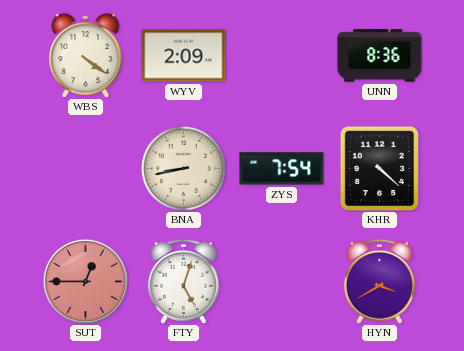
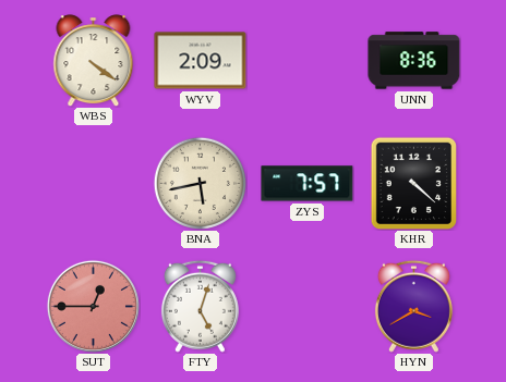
BNA: 8:43 -> 5:43 (200, 183)
ZYS: 7:54 -> 7:57 (308, 184)
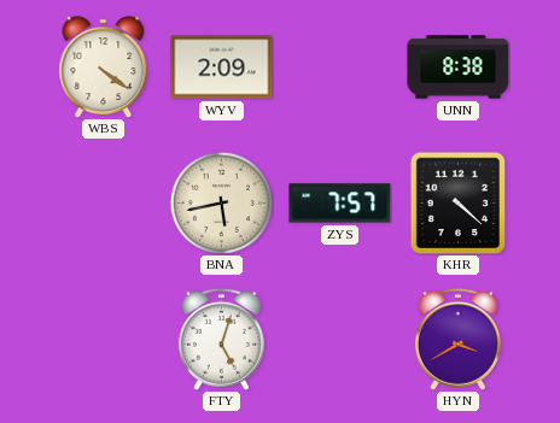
UNN: 8:36 -> 8:38 (459, 67)
SUT: 12:45 -> none (93, 306)
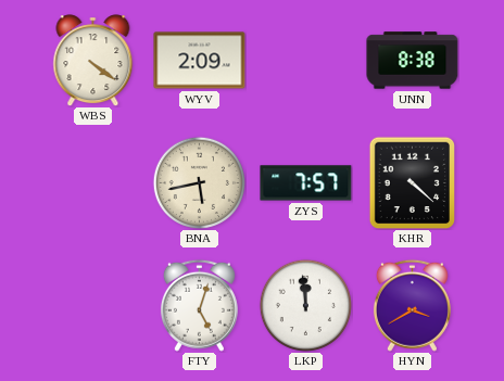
LKP: none -> 11:59 (305, 305)
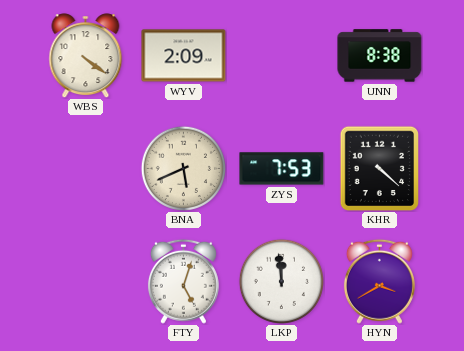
BNA: 5:43 -> 5:41 (183, 168)
ZYS: 7:57 -> 7:53 (282, 169)
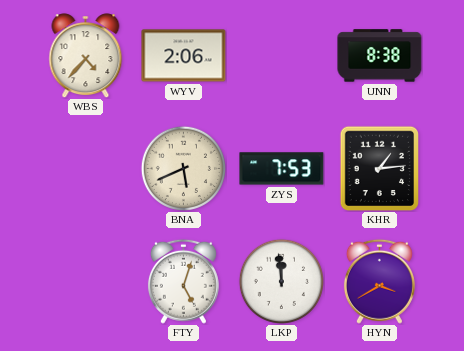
WBS: 4:21 -> 4:37 (86, 56)
WYV: 2:09 -> 2:06 (184, 56)
KHR: 4:22 -> 1:14 (380, 168)
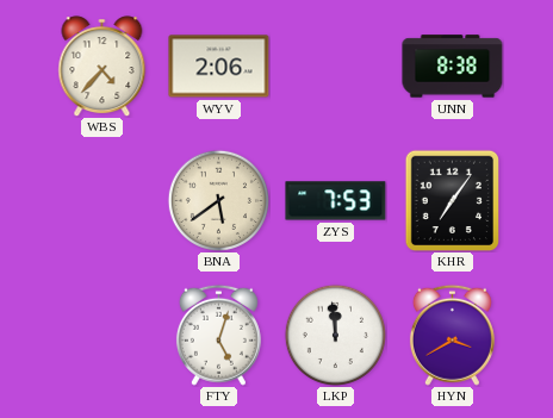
BNA: 5:41 -> 5:39 (218, 200)
KHR: 1:14 -> 7:06 (453, 200)
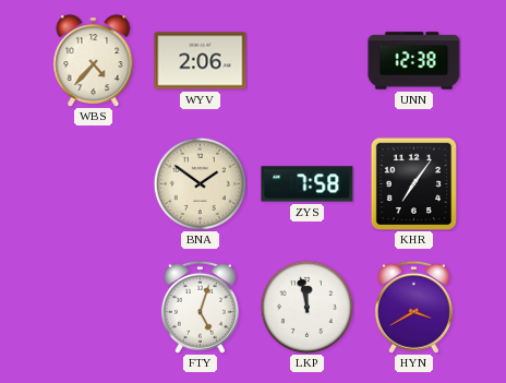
UNN: 8:38 -> 12:38 (414, 61)
BNA: 5:39 -> 1:51 (200, 183)
ZYS: 7:53 -> 7:58 (308, 184)
LKP: 11:59 -> 11:58 (306, 307)
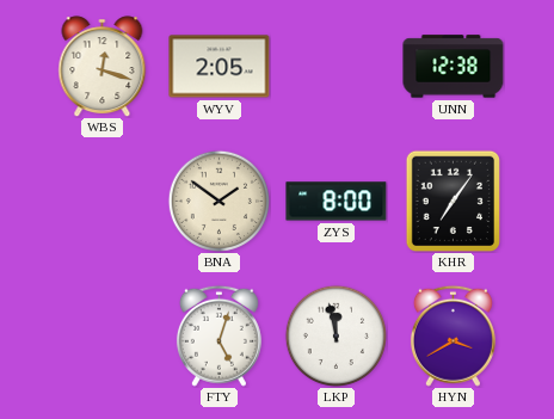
WBS: 4:37 -> 12:18 (103, 67)
WYV: 2:06 -> 2:05 (220, 67)
ZYS: 7:58 -> 8:00 (337, 202)
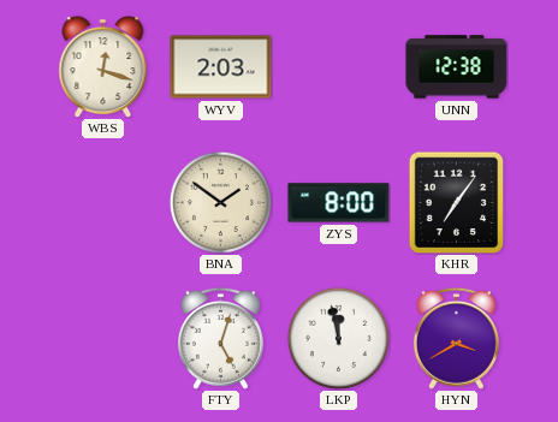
WYV: 2:05 -> 2:03 (221, 67)
